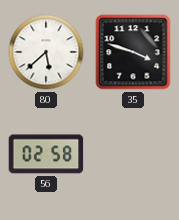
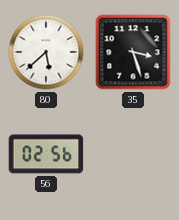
35: 3:48 -> 3:27 (133, 52)
56: 02:58 -> 02:56 (46, 154)
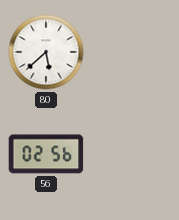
35: 3:27 -> none (133, 52)
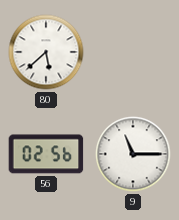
9: none -> 11:15 (133, 154)
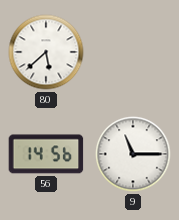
56: 02:56 -> 14:56 (46, 154)
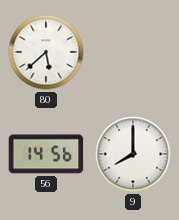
9: 11:15 -> 8:00 (133, 154)
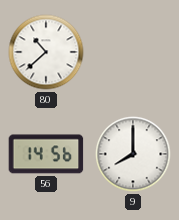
80: 5:38 -> 10:38 (46, 52)
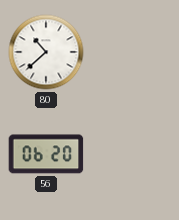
56: 14:56 -> 06:20 (46, 154)
9: 8:00 -> none (133, 154)
